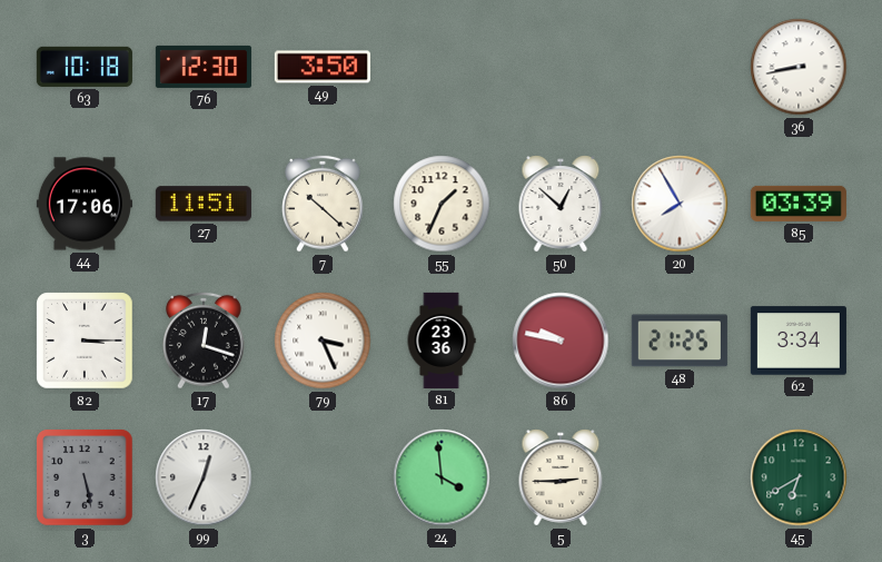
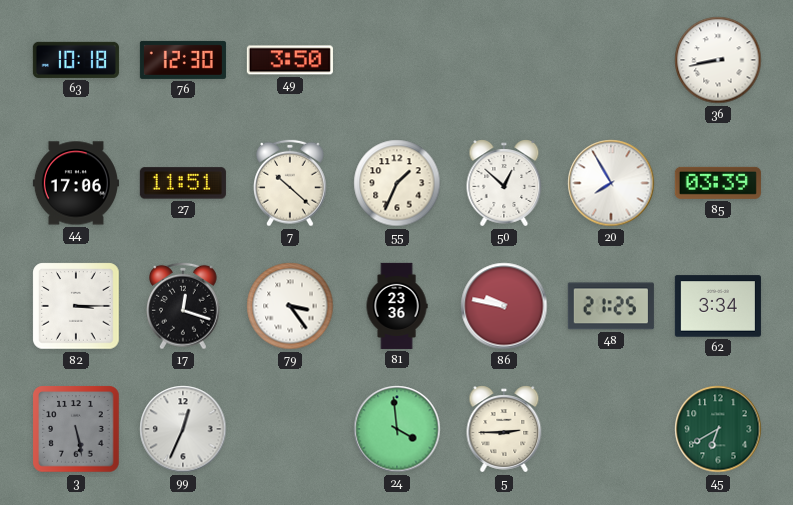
79: 3:26 -> 3:24 (290, 306)
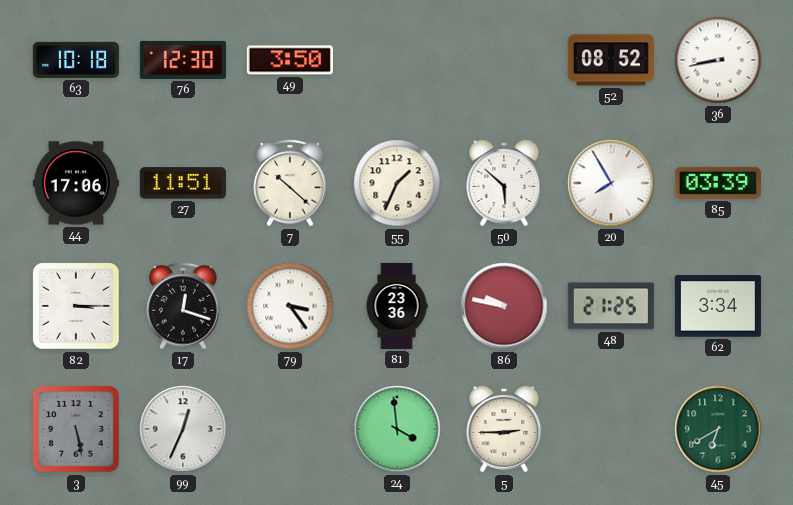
52: none -> 08:52 (611, 60)
50: 12:52 -> 5:52 (504, 183)
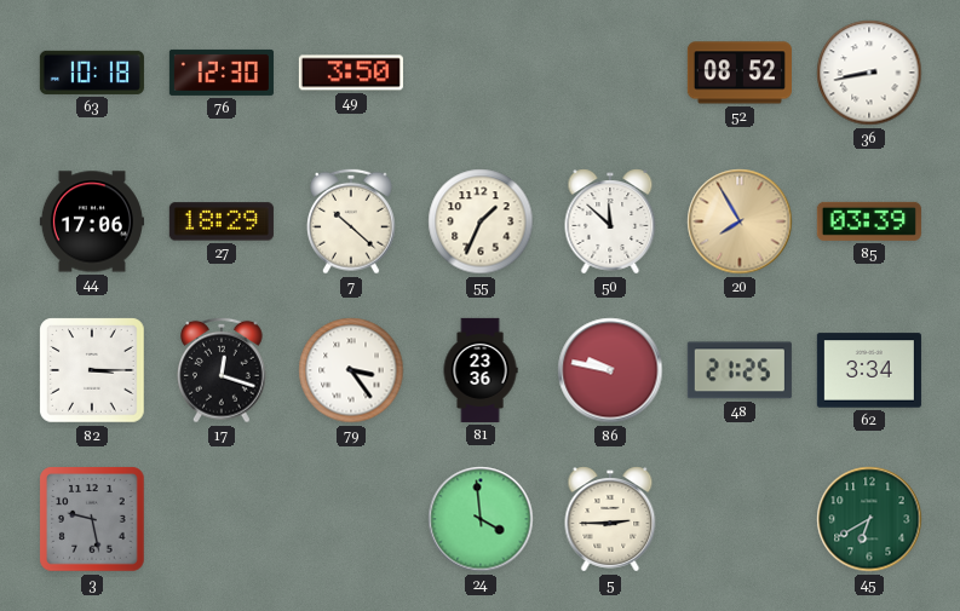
27: 11:51 -> 18:29 (222, 221)
50: 5:52 -> 11:52 (610, 221)
20 dial: white -> champagne (740, 221)
3: 5:28 -> 9:28 (92, 519)
99: 12:34 -> none (183, 429)
